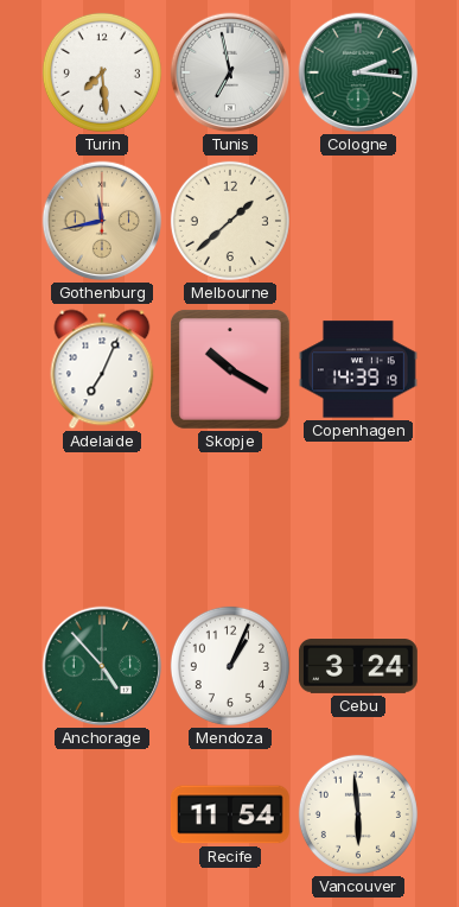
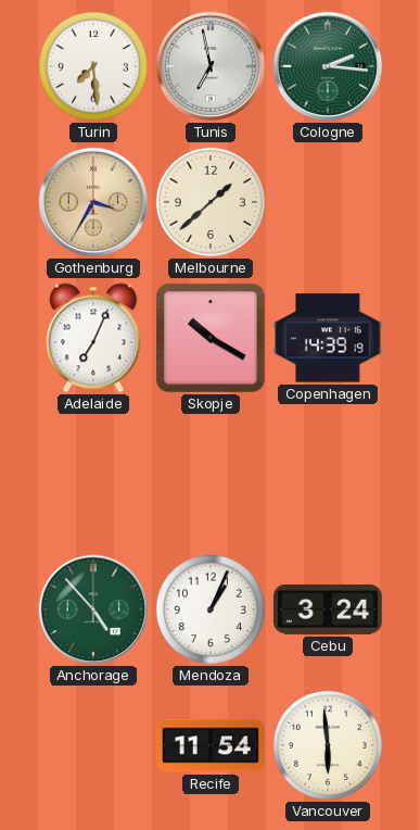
Gothenburg: 11:43 -> 3:35 (93, 202)
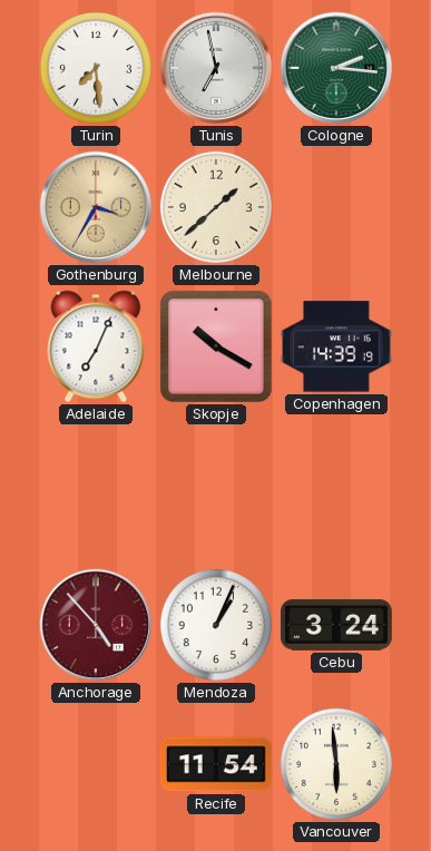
Anchorage dial: green -> burgundy (96, 625)
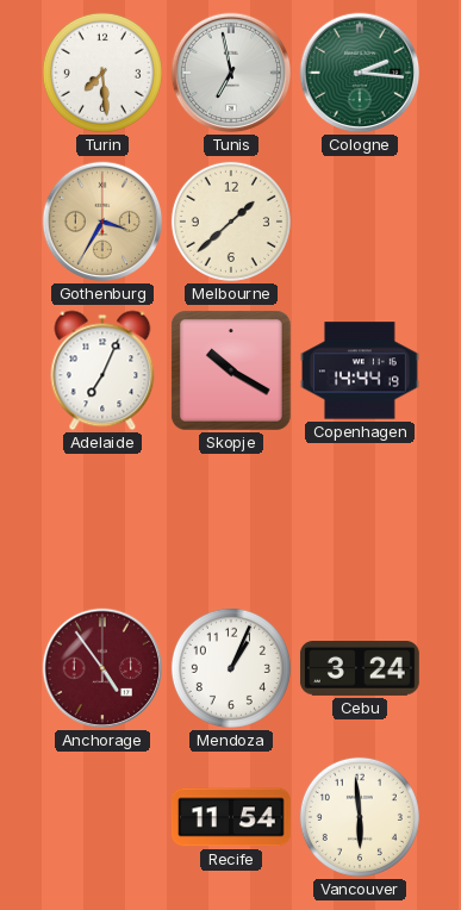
Copenhagen: 14:39 -> 14:44 (361, 370)
Anchorage: 4:53 -> 4:54 (102, 668)
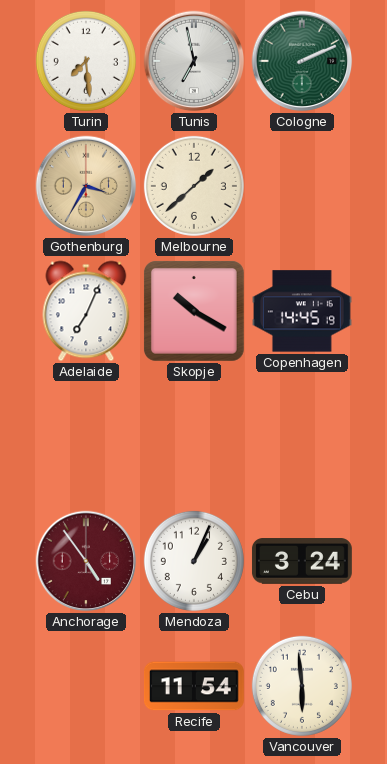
Cologne: 2:16 -> 2:11 (302, 61)
Copenhagen: 14:44 -> 14:45 (303, 311)
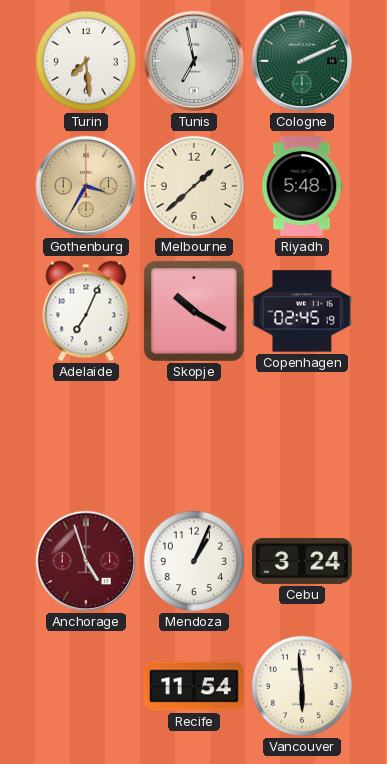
Riyadh: none -> 5:48 (302, 187)
Copenhagen: 14:45 -> 02:45 (303, 311)
Anchorage: 4:54 -> 4:57 (86, 561)
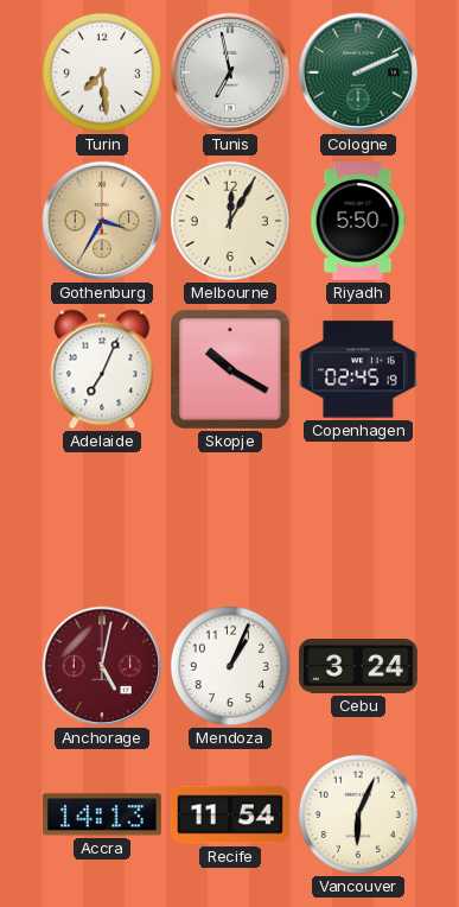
Melbourne: 1:38 -> 12:05 (230, 221)
Riyadh: 5:48 -> 5:50 (358, 222)
Anchorage: 4:57 -> 5:02 (102, 666)
Accra: none -> 14:13 (102, 814)
Vancouver: 5:59 -> 6:04 (358, 814)
